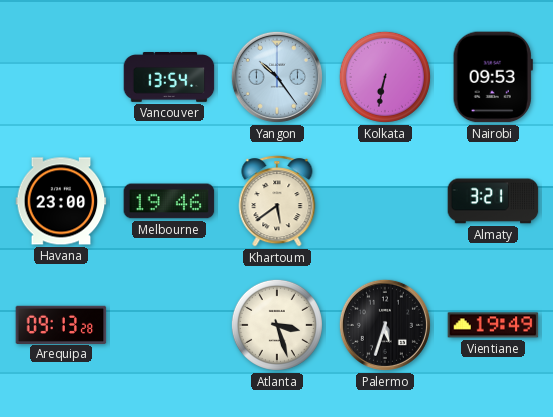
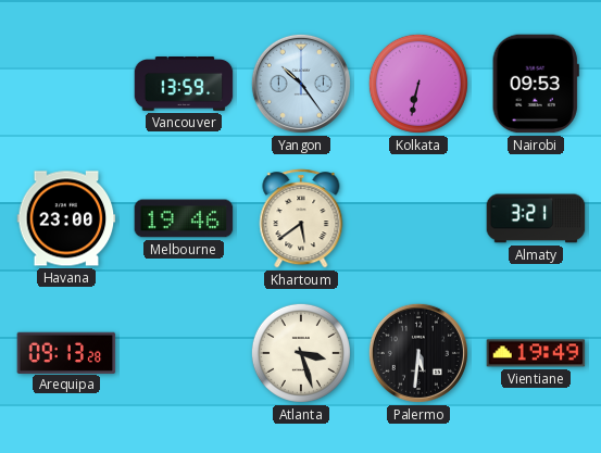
Vancouver: 13:54 -> 13:59 (184, 85)
Palermo: 5:33 -> 5:31 (418, 353)
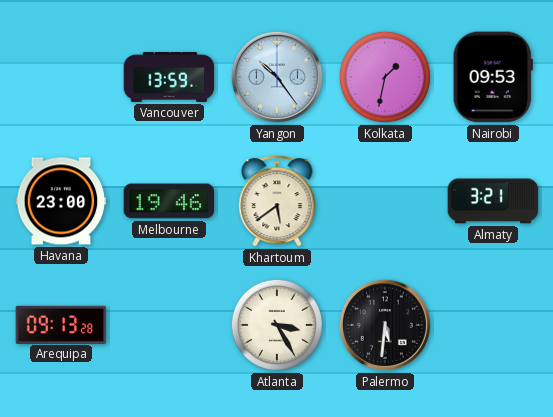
Kolkata: 6:32 -> 1:32 (385, 77)
Atlanta: 3:27 -> 3:25 (277, 325)
Vientiane: 19:49 -> none (536, 353)
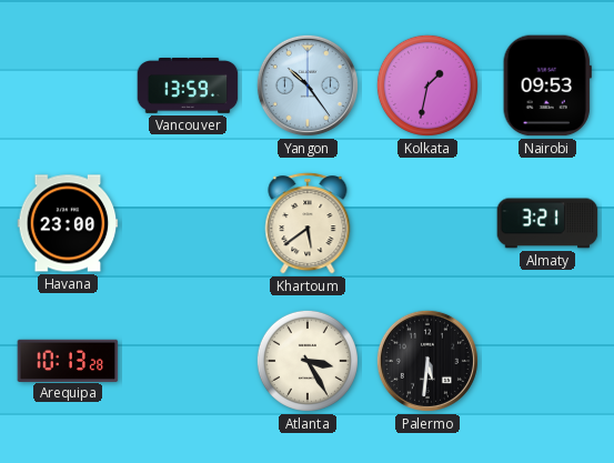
Melbourne: 19:46 -> none (169, 201)
Arequipa: 09:13 -> 10:13 (68, 360)
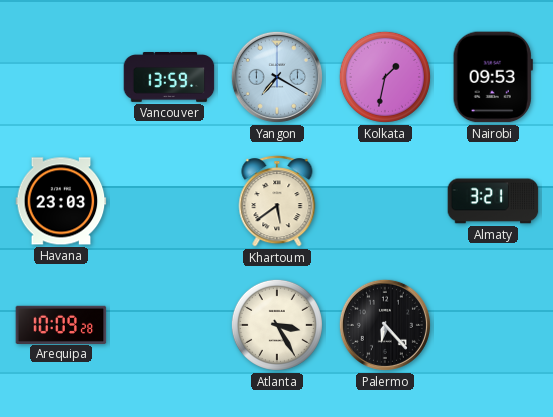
Yangon: 10:24 -> 7:20 (277, 77)
Havana: 23:00 -> 23:03 (61, 201)
Arequipa: 10:13 -> 10:09 (61, 324)
Palermo: 5:31 -> 6:23 (385, 325)
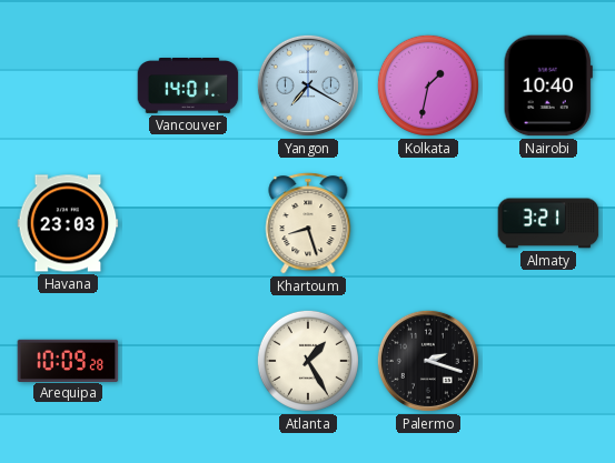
Vancouver: 13:59 -> 14:01 (188, 87)
Nairobi: 09:53 -> 10:40 (548, 85)
Khartoum: 5:39 -> 8:27 (308, 223)
Atlanta: 3:25 -> 1:25 (308, 361)
Palermo: 6:23 -> 2:18 (428, 361)
